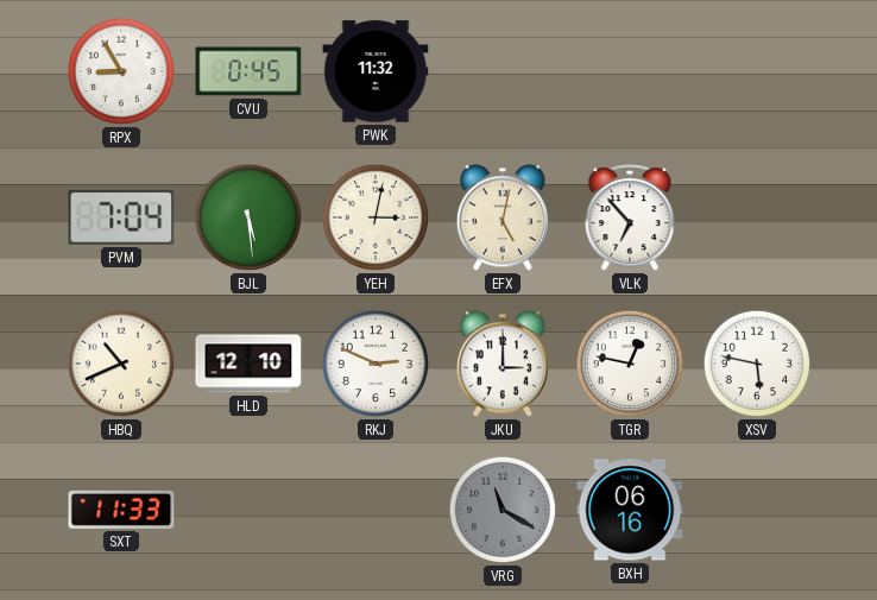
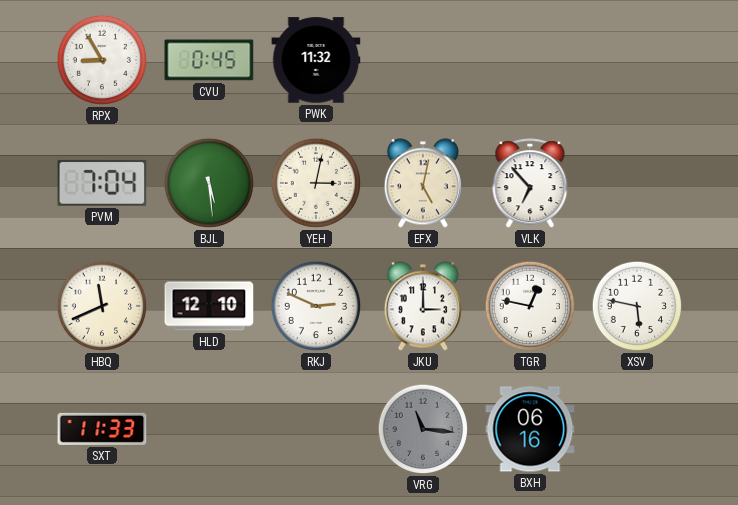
HBQ: 10:41 -> 11:41 (102, 306)
VRG: 11:20 -> 11:16 (423, 429)
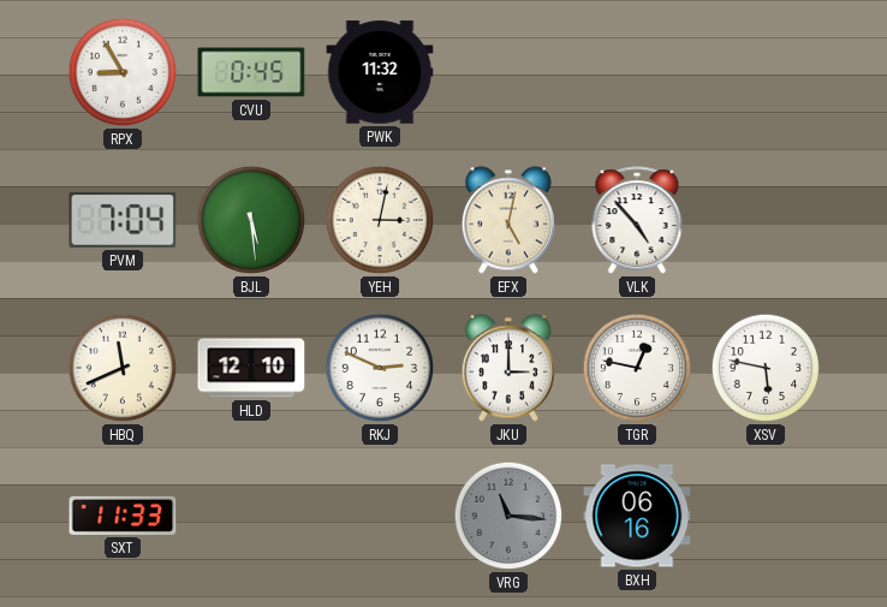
VLK: 6:53 -> 4:53 (637, 221)
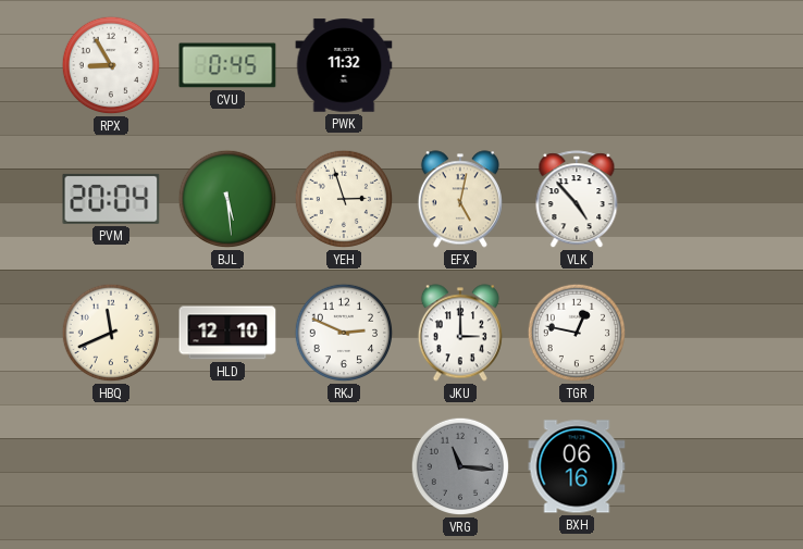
PVM: 7:04 -> 20:04 (111, 199)
YEH: 3:02 -> 2:57 (344, 199)
XSV: 5:47 -> none (766, 368)
SXT: 11:33 -> none (123, 516)
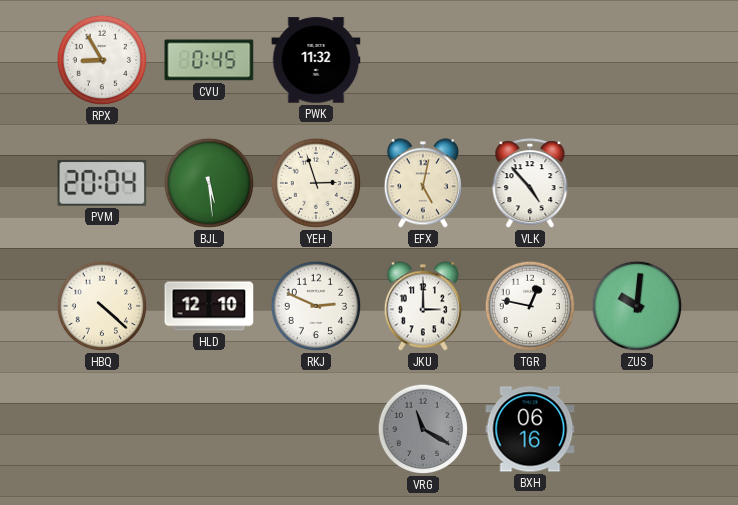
HBQ: 11:41 -> 4:22 (102, 306)
ZUS: none -> 10:01 (637, 306)
VRG: 11:16 -> 11:20 (423, 429)
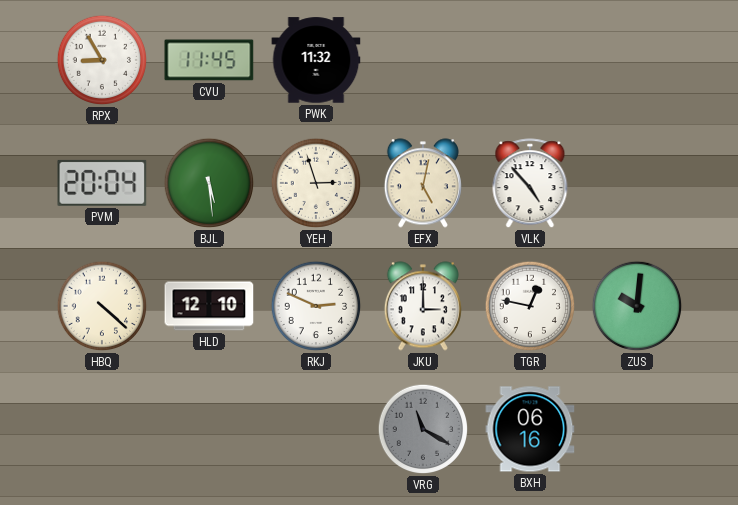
CVU: 0:45 -> 11:45 (209, 60)
